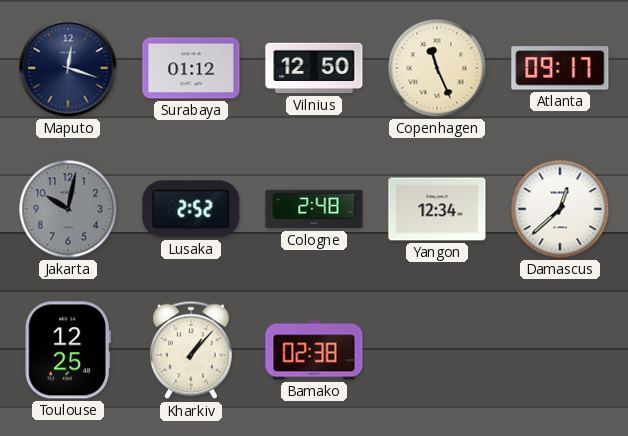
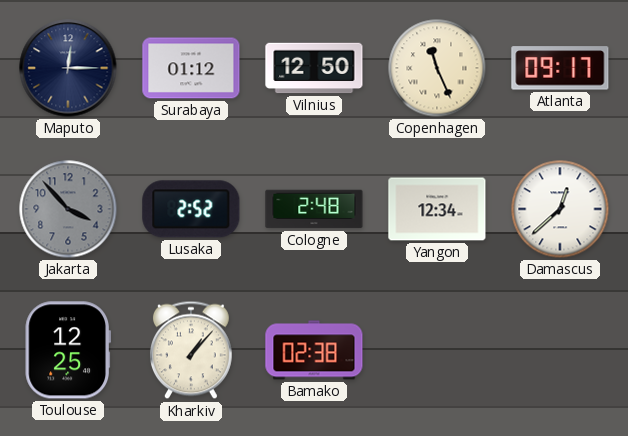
Maputo: 12:18 -> 12:15 (68, 68)
Jakarta: 10:02 -> 3:53 (68, 209)
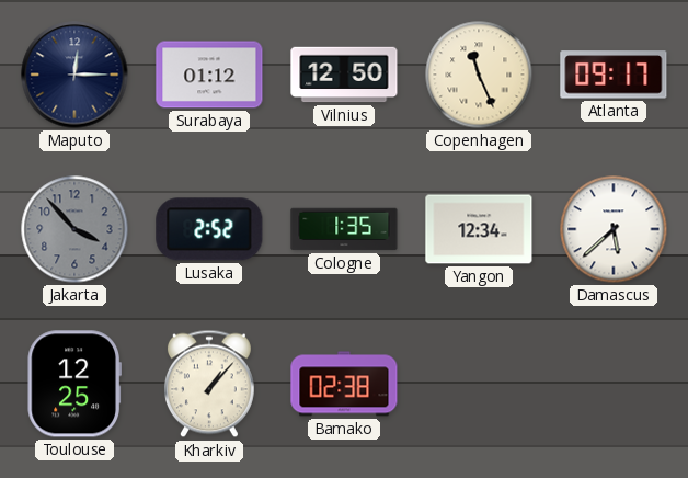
Cologne: 2:48 -> 1:35 (344, 229)
Damascus: 12:38 -> 5:38 (614, 229)
